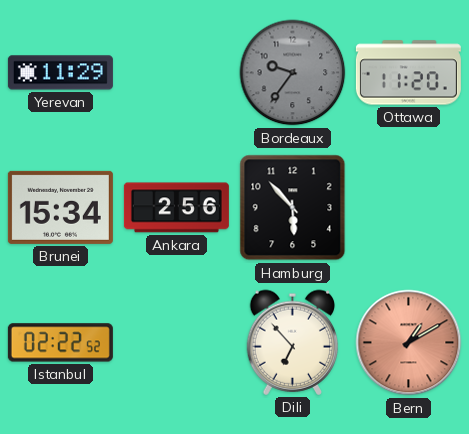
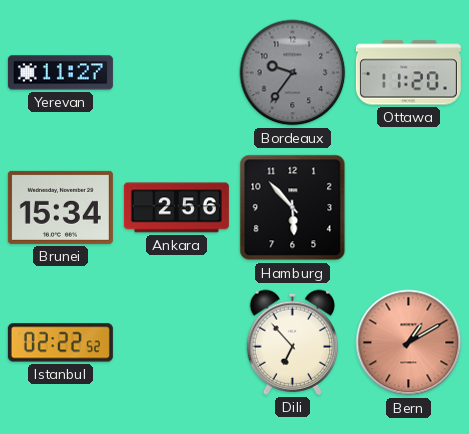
Yerevan: 11:29 -> 11:27 (60, 73)
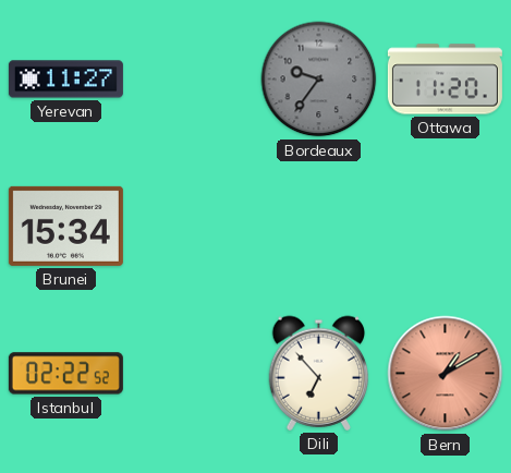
Ankara: 2:56 -> none (176, 208)
Hamburg: 5:53 -> none (293, 208)
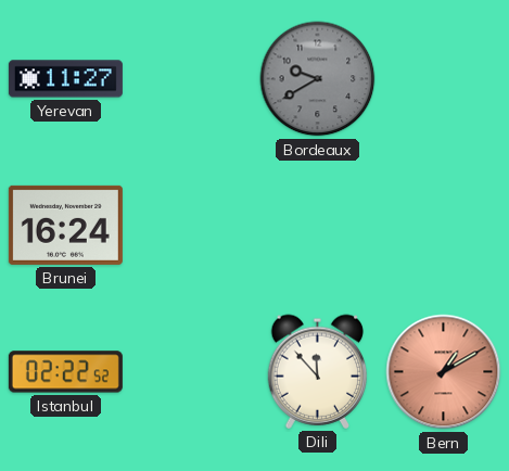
Bordeaux: 9:36 -> 9:40 (318, 79)
Ottawa: 11:20 -> none (445, 80)
Brunei: 15:34 -> 16:24 (65, 225)
Dili: 6:53 -> 11:53 (318, 371)
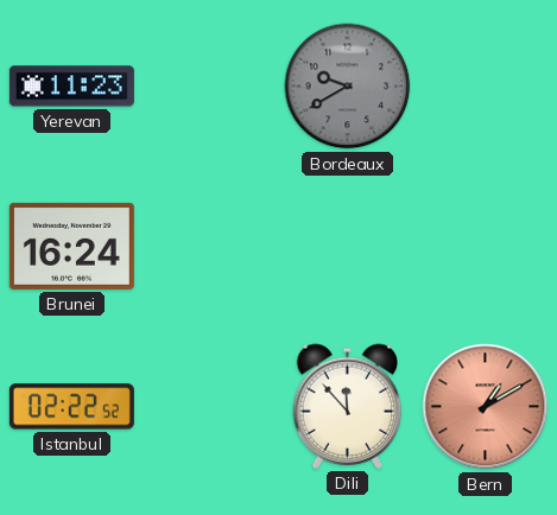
Yerevan: 11:27 -> 11:23 (71, 87)
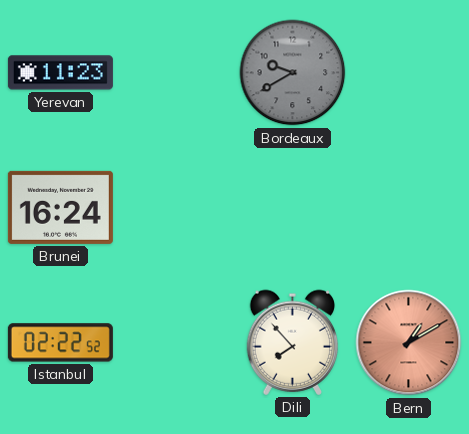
Dili: 11:53 -> 7:53 (293, 342)
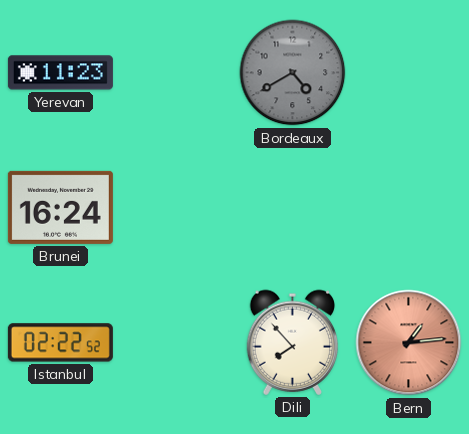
Bordeaux: 9:40 -> 4:40 (293, 73)
Bern: 1:10 -> 1:14 (409, 343)
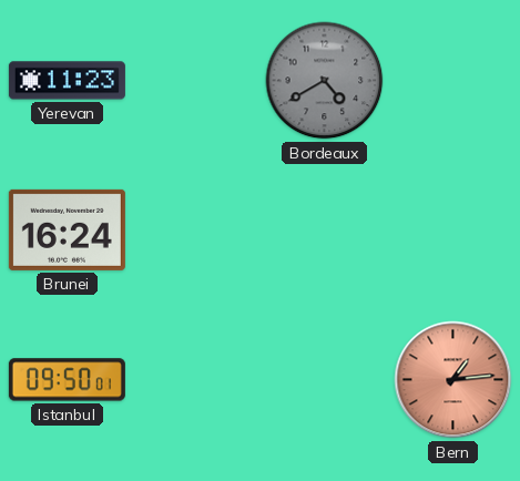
Istanbul: 02:22 -> 09:50 (67, 380)
Dili: 7:53 -> none (293, 342)
